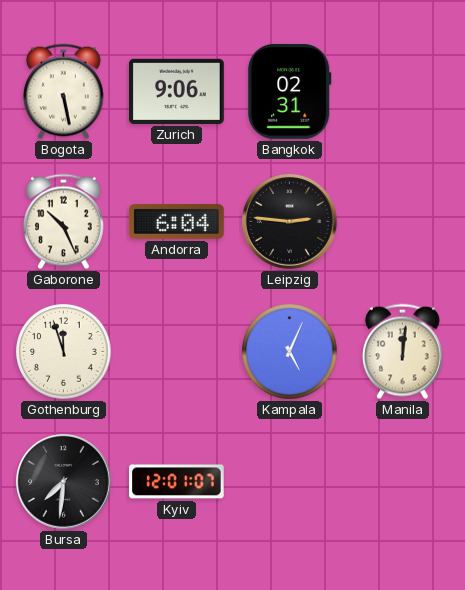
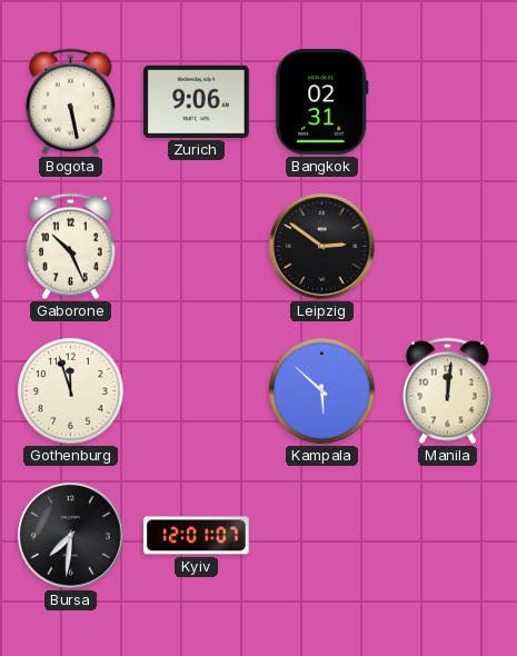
Andorra: 6:04 -> none (176, 222)
Leipzig: 2:46 -> 2:51 (322, 247)
Kampala: 5:04 -> 5:52 (322, 391)
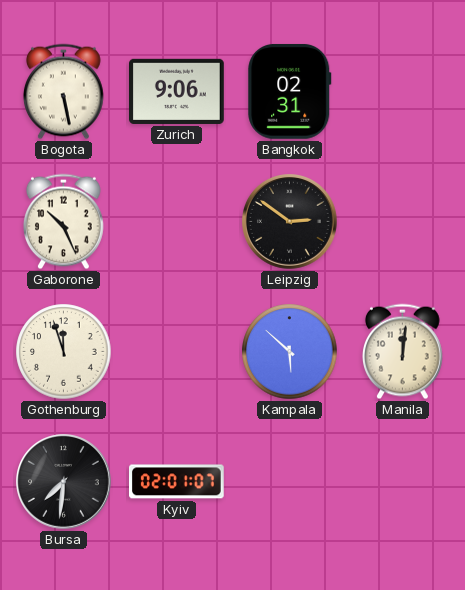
Kyiv: 12:01 -> 02:01 (177, 482)
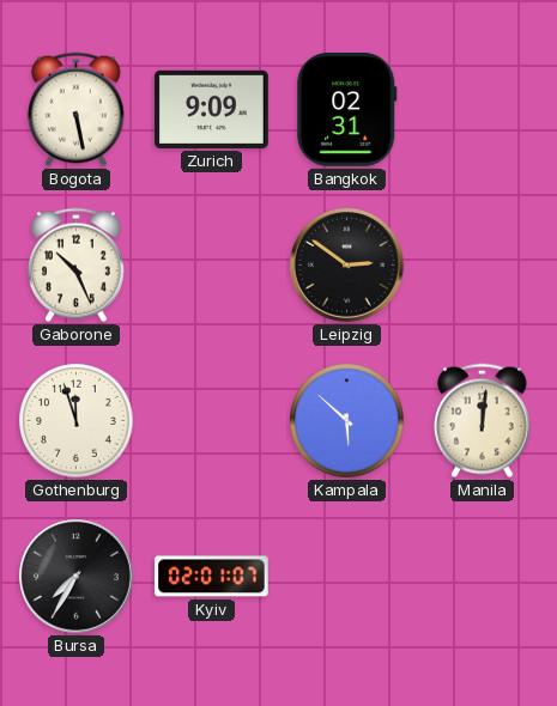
Zurich: 9:06 -> 9:09 (212, 109)
Bursa: 7:31 -> 7:35 (77, 577)
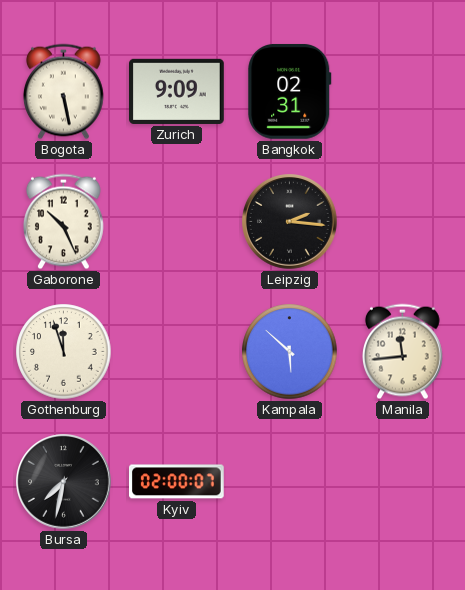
Leipzig: 2:51 -> 2:16 (290, 222)
Manila: 12:01 -> 11:44 (403, 352)
Bursa: 7:35 -> 7:32 (64, 482)
Kyiv: 02:01 -> 02:00 (177, 482)
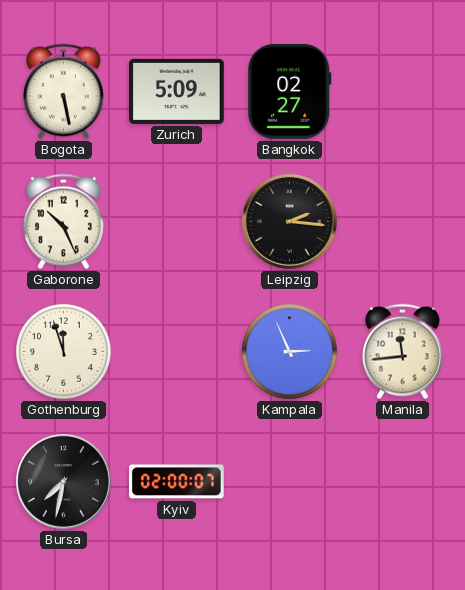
Zurich: 9:09 -> 5:09 (177, 91)
Bangkok: 02:31 -> 02:27 (290, 91)
Kampala: 5:52 -> 2:56 (290, 352)
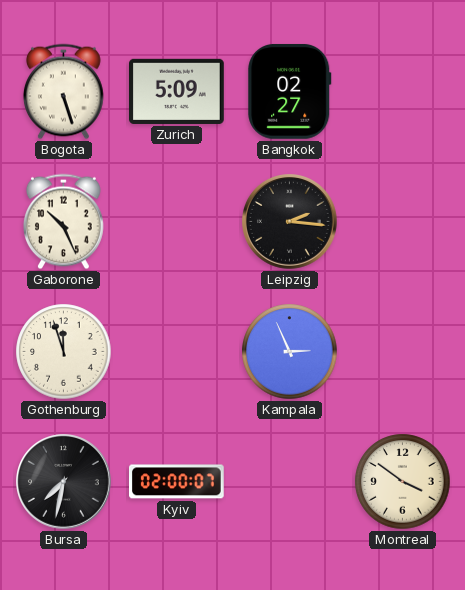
Bogota: 5:28 -> 5:27 (64, 92)
Manila: 11:44 -> none (403, 352)
Montreal: none -> 3:51 (403, 482)
